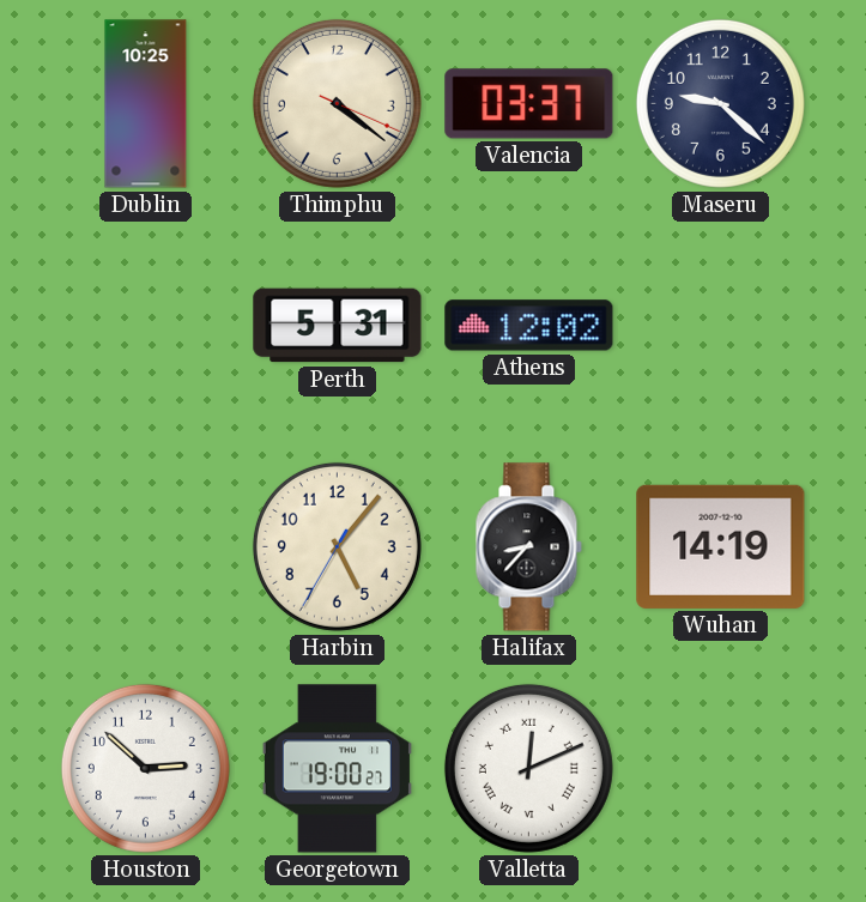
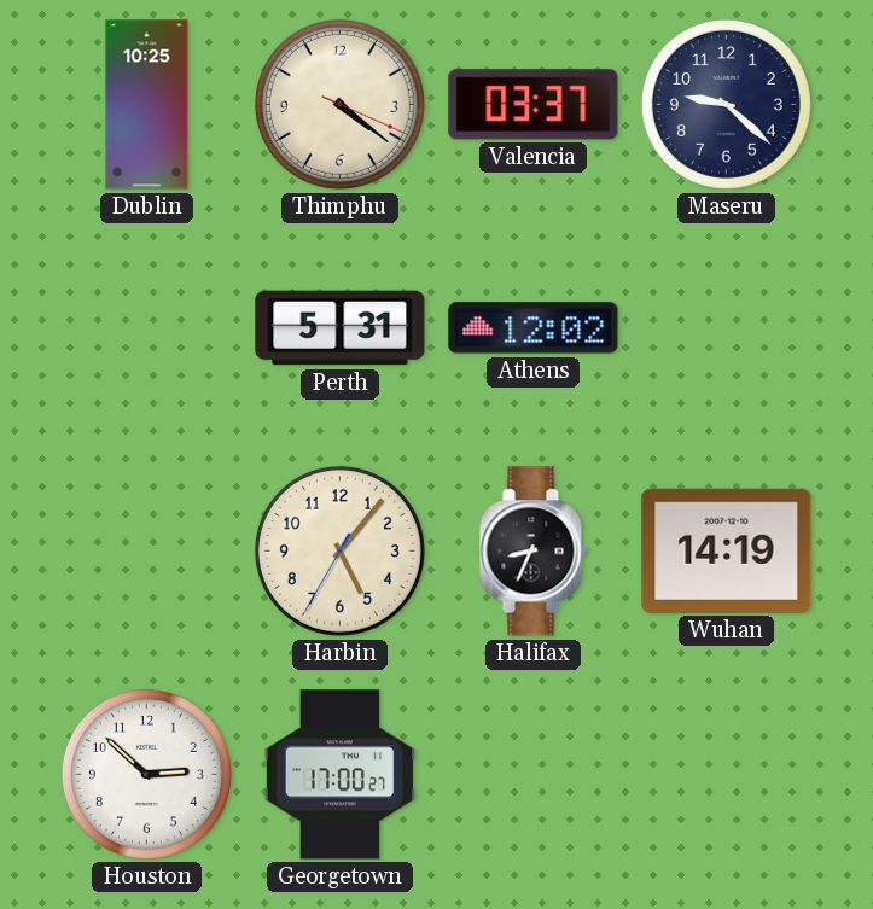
Halifax: 8:37 -> 8:34 (532, 552)
Georgetown: 19:00 -> 17:00 (339, 775)
Valletta: 12:11 -> none (528, 768)
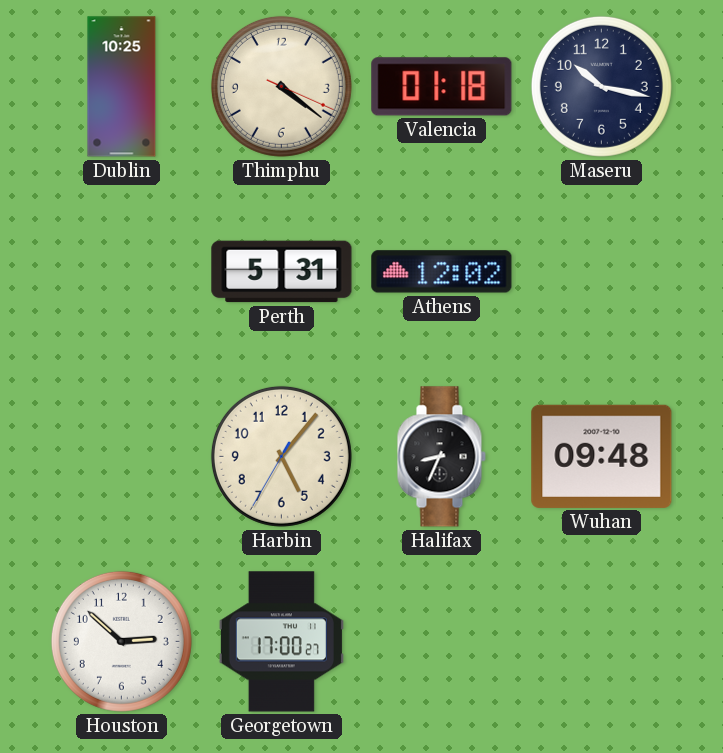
Valencia: 03:37 -> 01:18 (442, 87)
Maseru: 9:22 -> 10:17 (601, 86)
Wuhan: 14:19 -> 09:48 (602, 456)
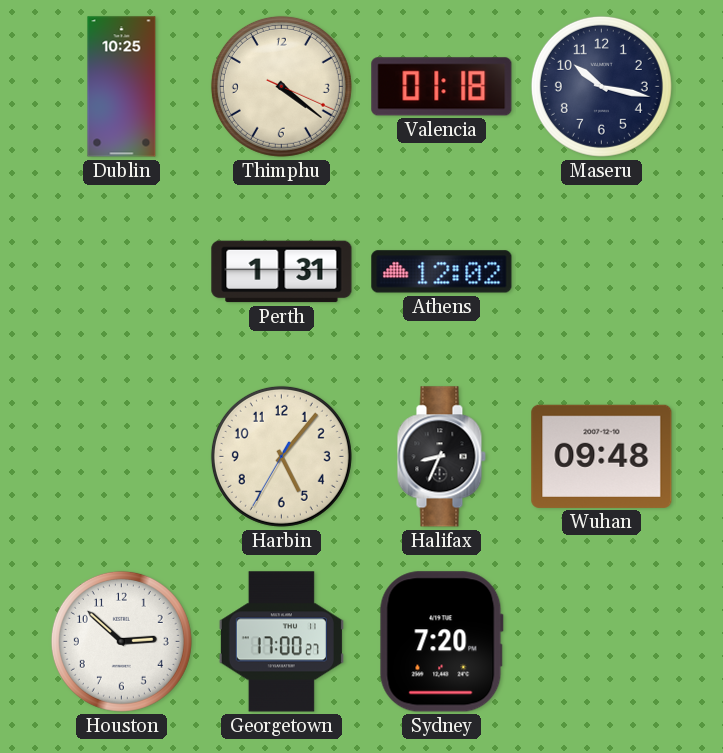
Perth: 5:31 -> 1:31 (282, 272)
Sydney: none -> 7:20 (441, 642)
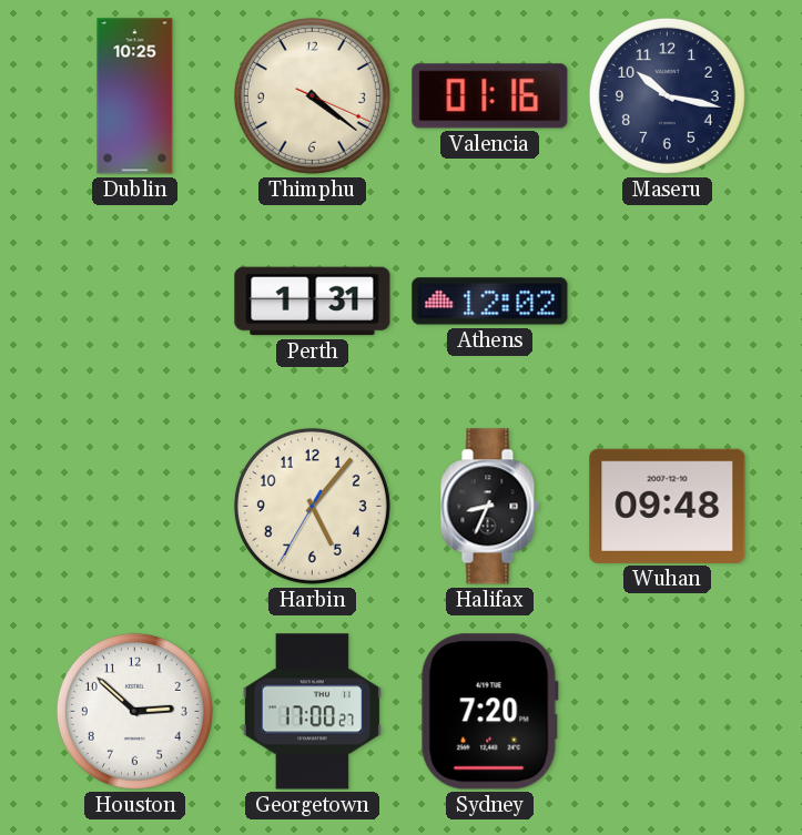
Valencia: 01:18 -> 01:16 (490, 96)
